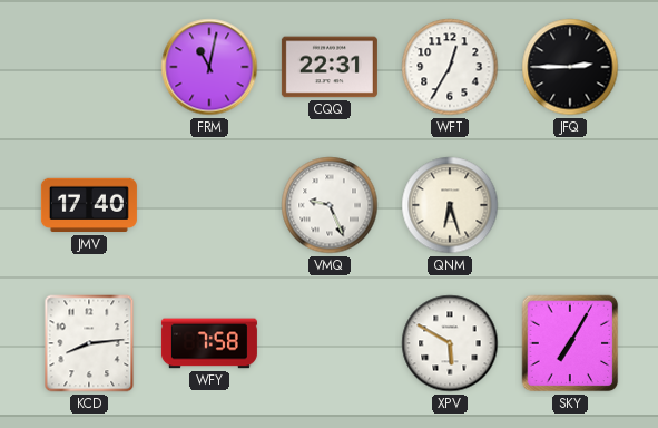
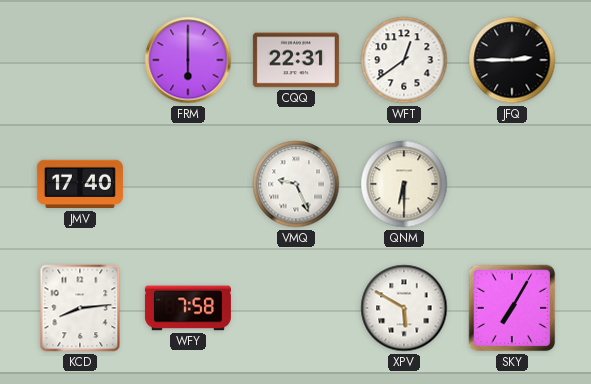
FRM: 11:02 -> 6:00 (188, 60)
WFT: 12:35 -> 12:39 (404, 60)
QNM: 6:27 -> 6:30 (404, 184)
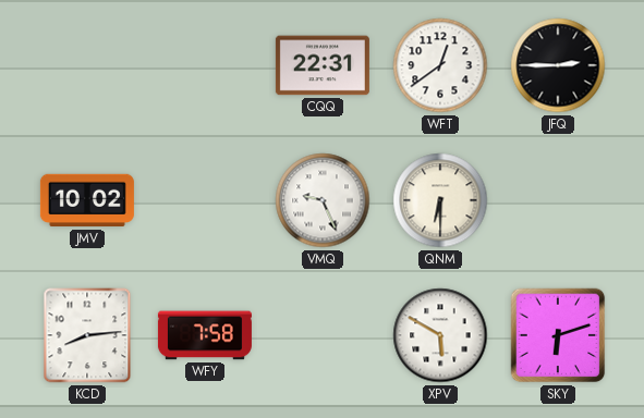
FRM: 6:00 -> none (188, 60)
JMV: 17:40 -> 10:02 (87, 200)
SKY: 7:05 -> 6:12 (558, 335)
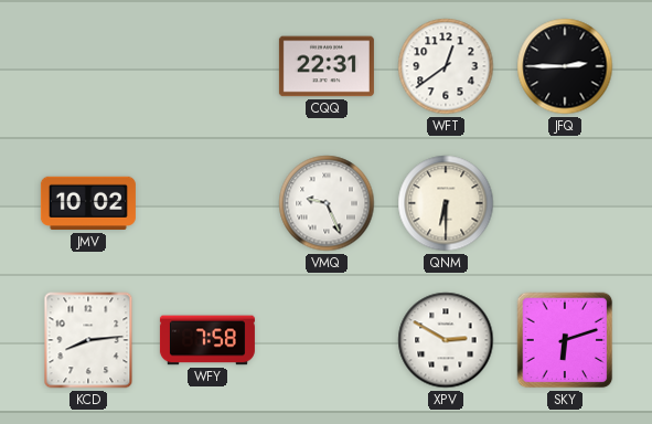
XPV: 5:50 -> 2:50 (446, 340)
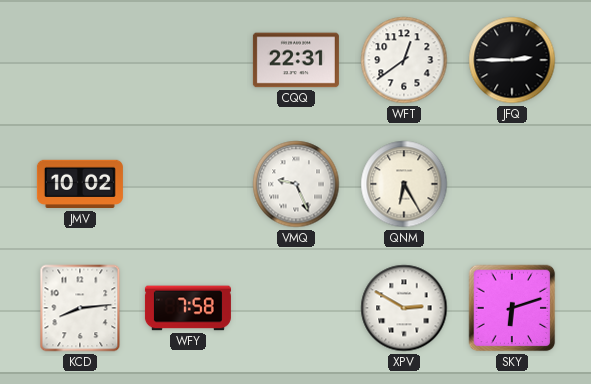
QNM: 6:30 -> 6:25 (404, 184)
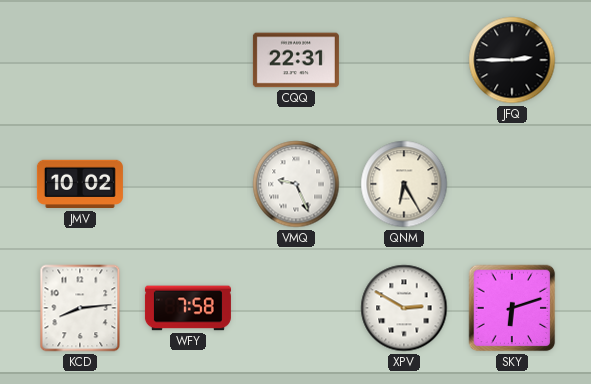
WFT: 12:39 -> none (404, 60)
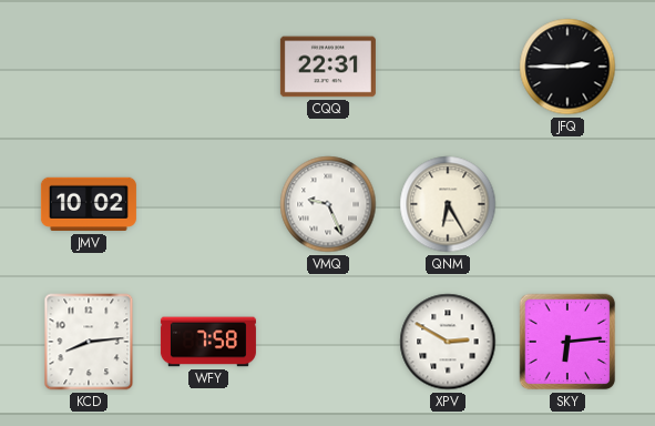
SKY: 6:12 -> 6:14 (567, 342)
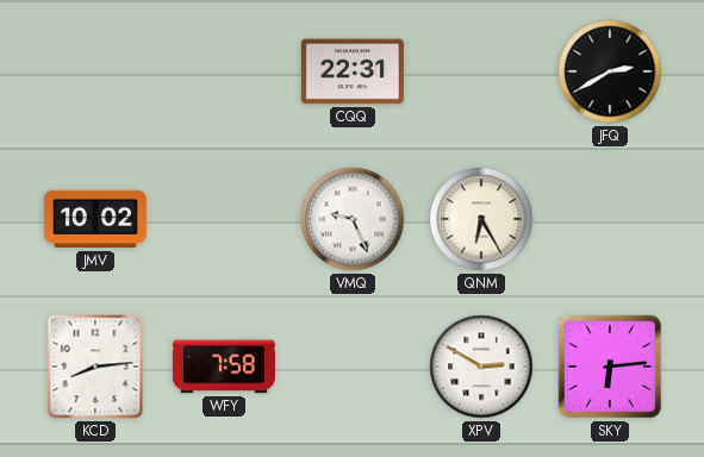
JFQ: 2:45 -> 2:40 (610, 71)
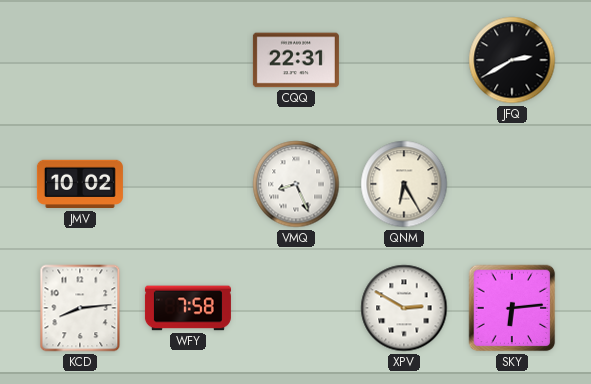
VMQ: 9:26 -> 8:26 (296, 184)
